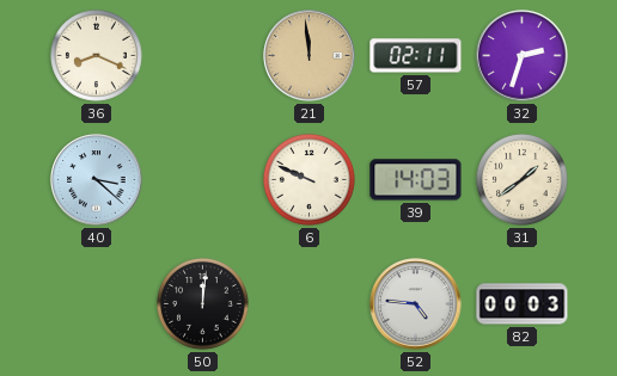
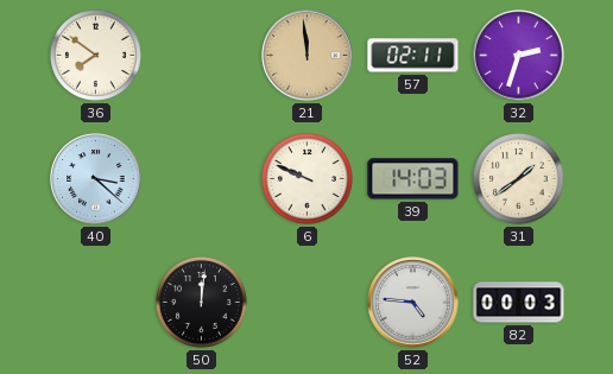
36: 8:19 -> 7:51 (95, 55)
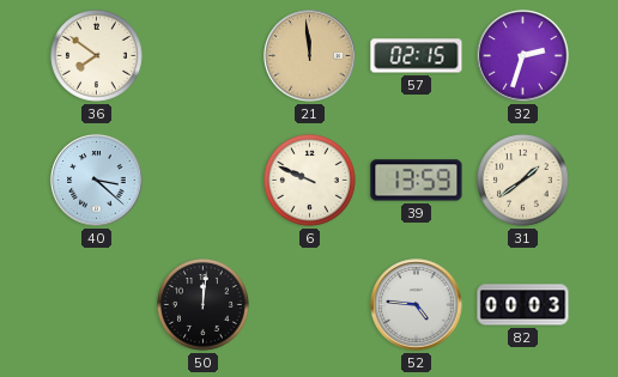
57: 02:11 -> 02:15 (417, 56)
39: 14:03 -> 13:59 (417, 181)
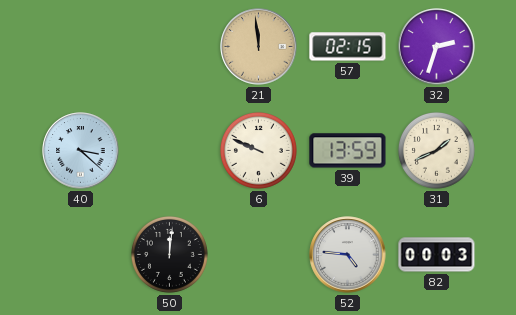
36: 7:51 -> none (96, 55)
31: 1:39 -> 1:41 (436, 150)
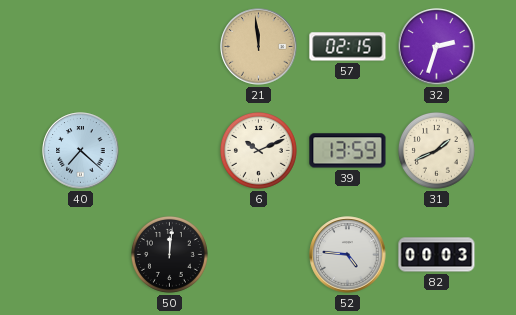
40: 3:22 -> 7:22 (81, 151)
6: 9:49 -> 10:11 (258, 150)
